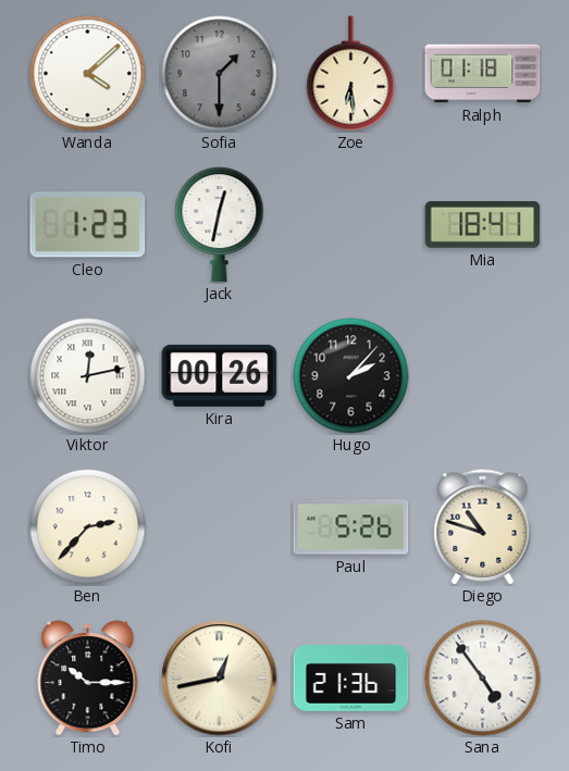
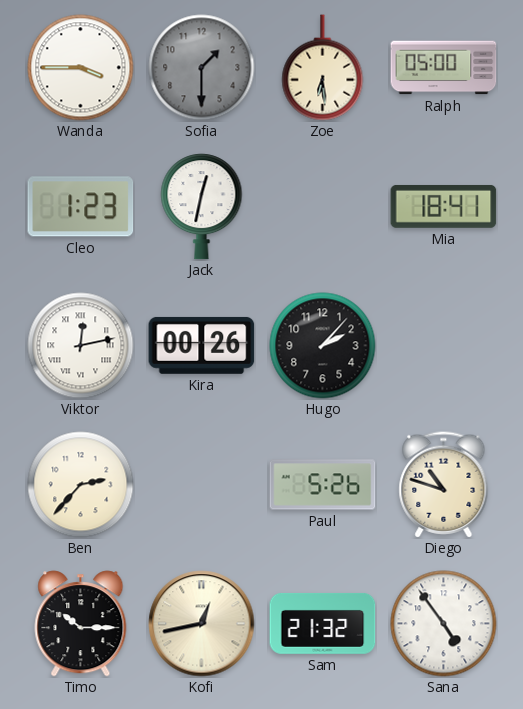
Wanda: 4:08 -> 3:45 (81, 68)
Ralph: 01:18 -> 05:00 (444, 68)
Sam: 21:36 -> 21:32 (323, 624)
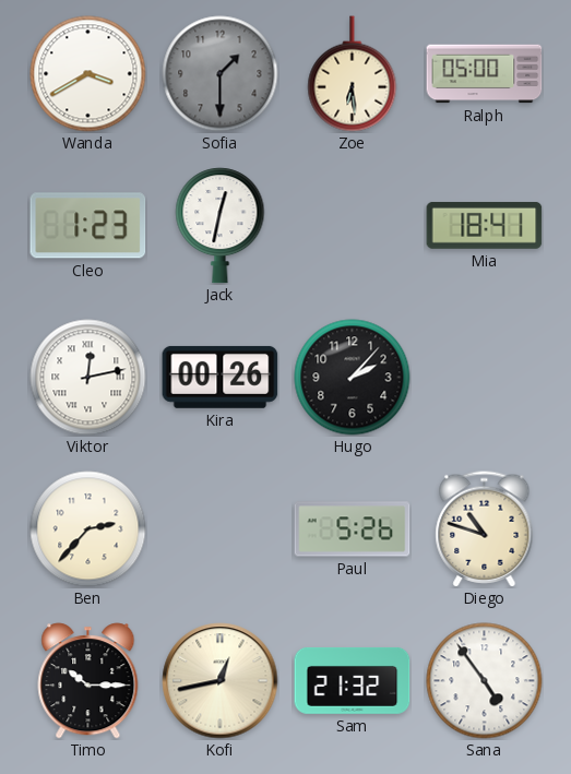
Wanda: 3:45 -> 3:40 (88, 74)
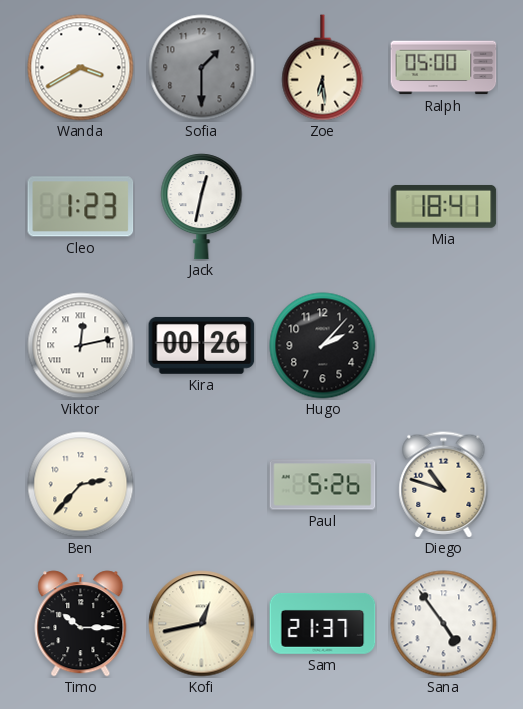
Sam: 21:32 -> 21:37 (323, 624)
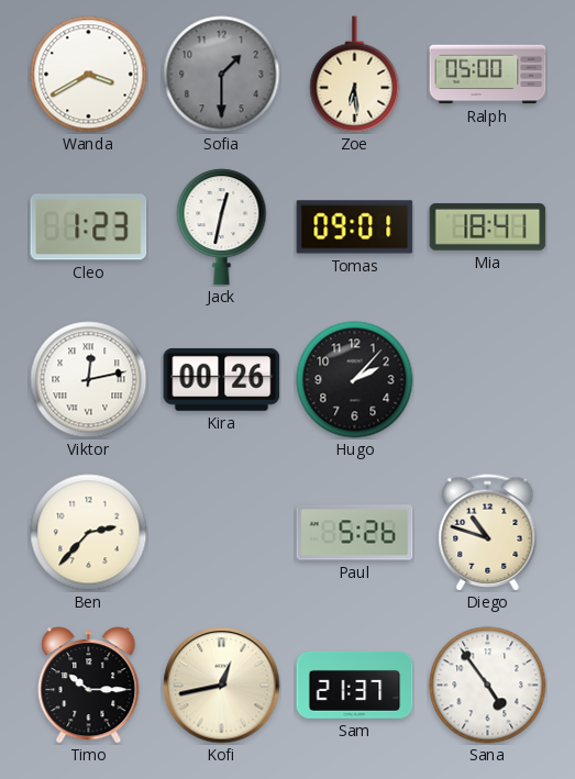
Tomas: none -> 09:01 (355, 227)
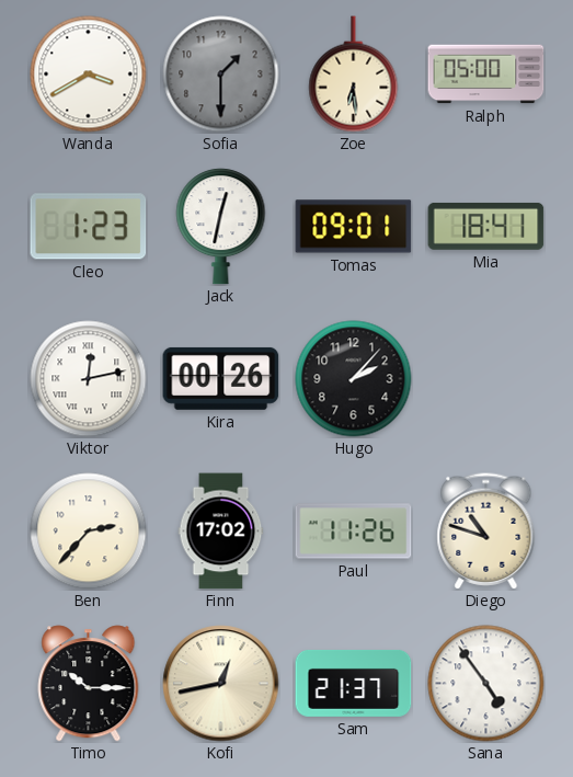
Finn: none -> 17:02 (221, 532)
Paul: 5:26 -> 11:26 (354, 532)
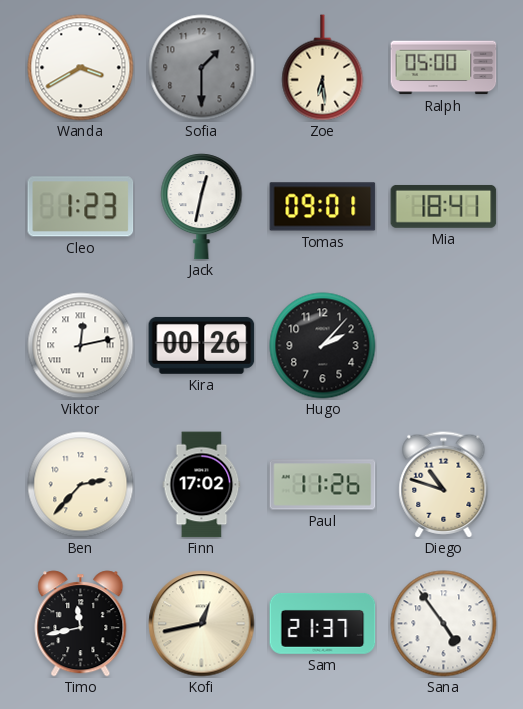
Timo: 10:15 -> 11:43 (81, 624)
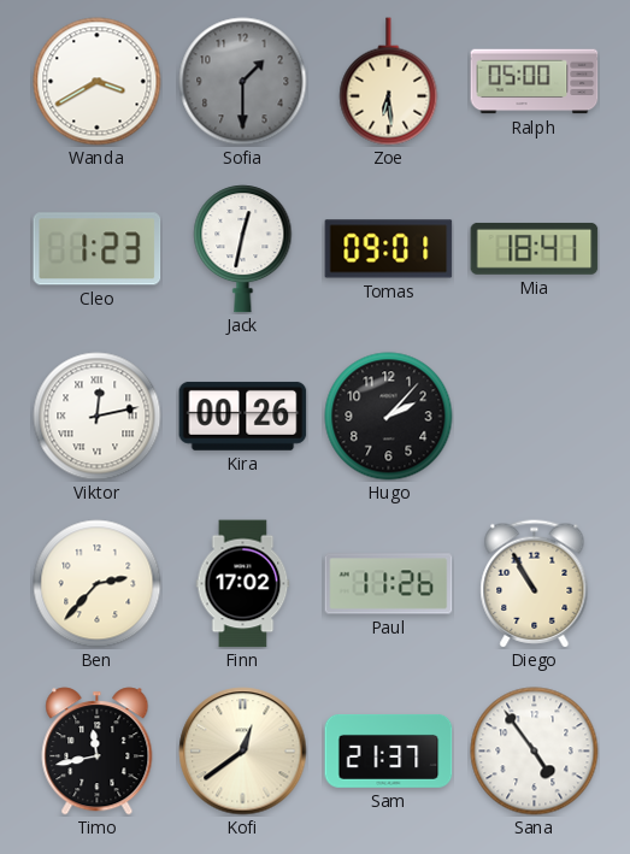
Diego: 10:48 -> 10:55 (535, 584)
Kofi: 12:43 -> 12:39 (243, 752)
